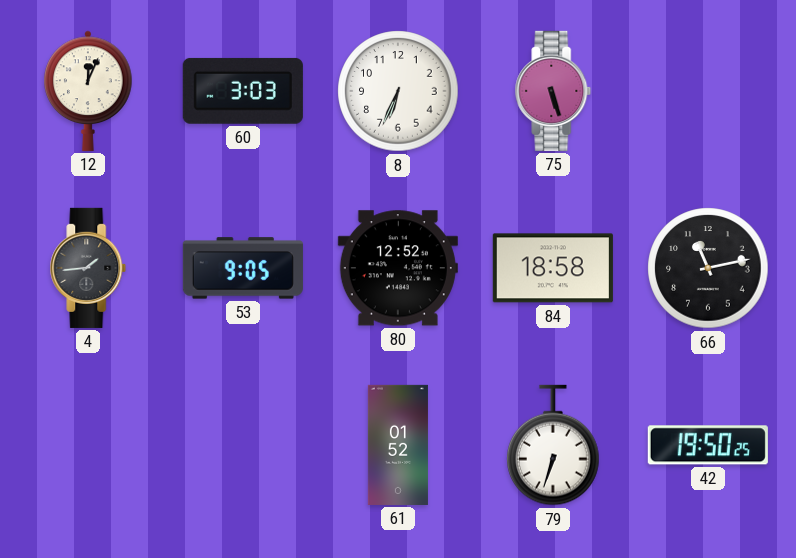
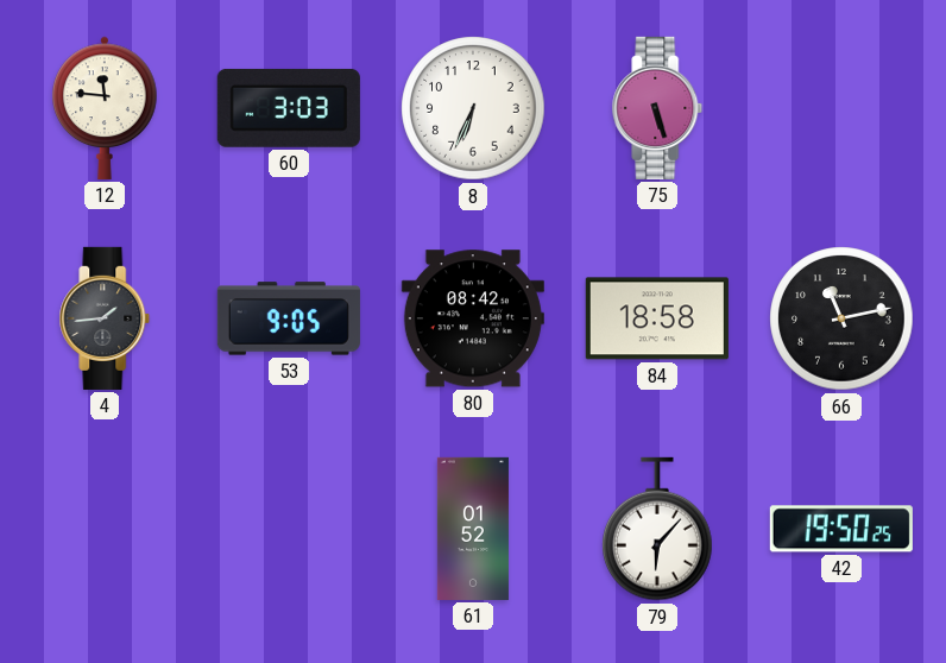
12: 12:04 -> 11:46 (105, 108)
80: 12:52 -> 08:42 (473, 318)
79: 6:33 -> 6:07 (657, 529)
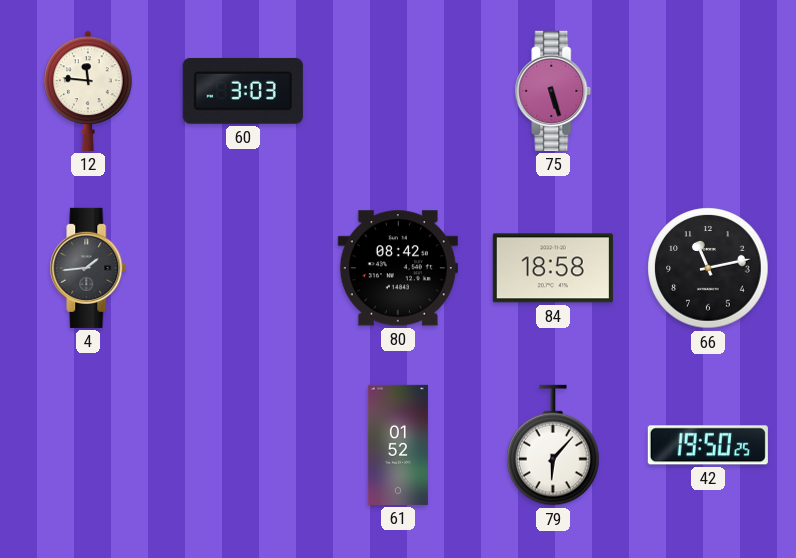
8: 6:34 -> none (473, 108)
53: 9:05 -> none (289, 318)
